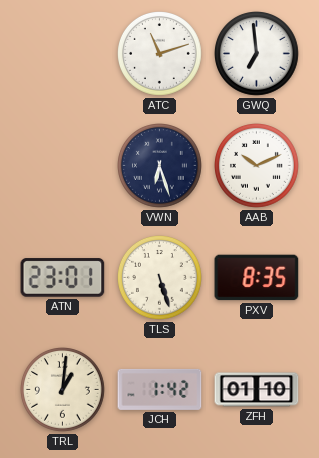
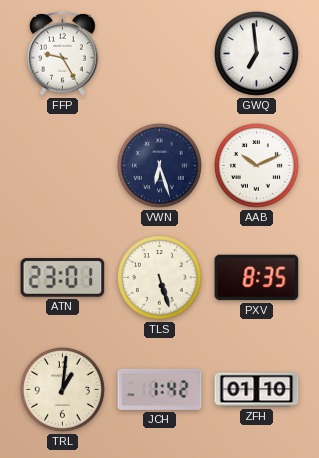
FFP: none -> 9:25 (63, 54)
ATC: 11:12 -> none (160, 54)
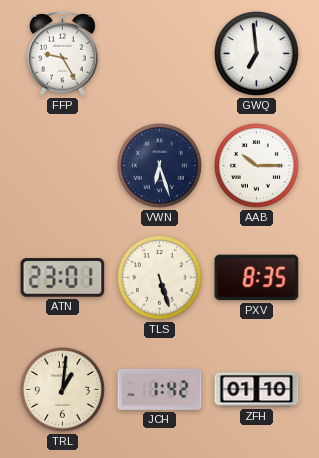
AAB: 10:11 -> 10:15 (257, 166)
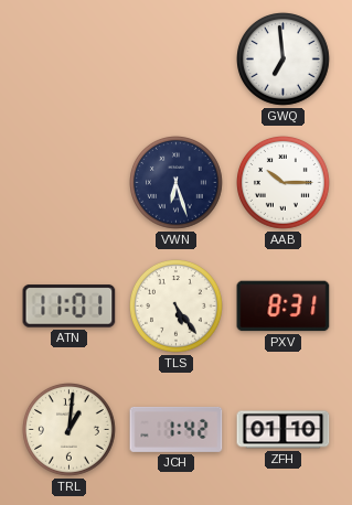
FFP: 9:25 -> none (63, 54)
ATN: 23:01 -> 11:01 (70, 307)
TLS: 5:27 -> 5:24 (177, 307)
PXV: 8:35 -> 8:31 (284, 307)
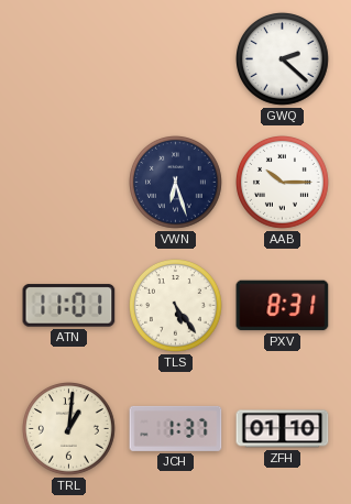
GWQ: 6:59 -> 2:22 (283, 59)
JCH: 1:42 -> 1:37 (176, 428)
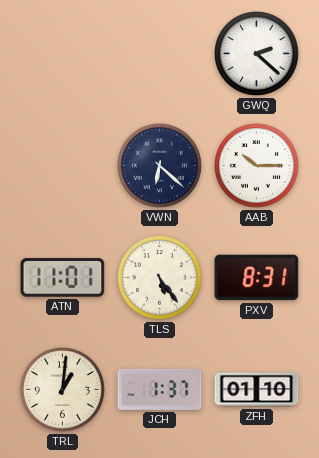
VWN: 6:27 -> 6:22 (160, 166)
